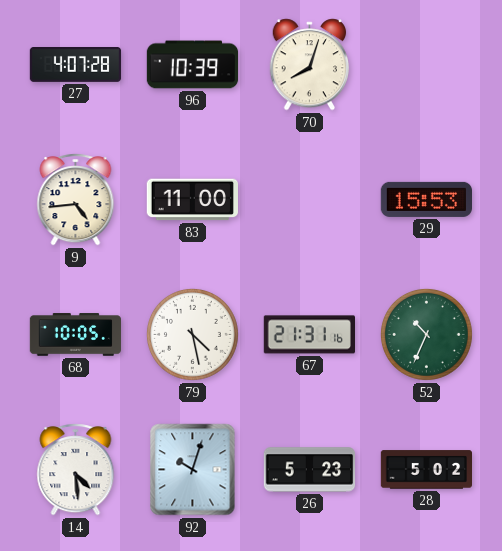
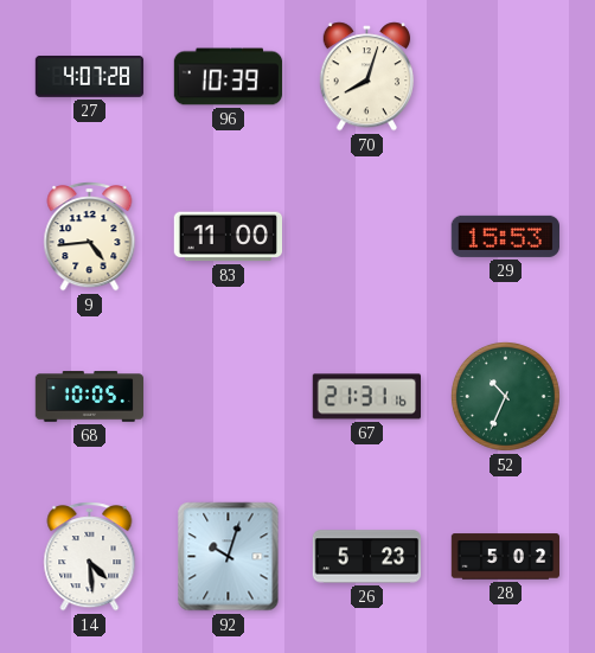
79: 4:28 -> none (192, 334)
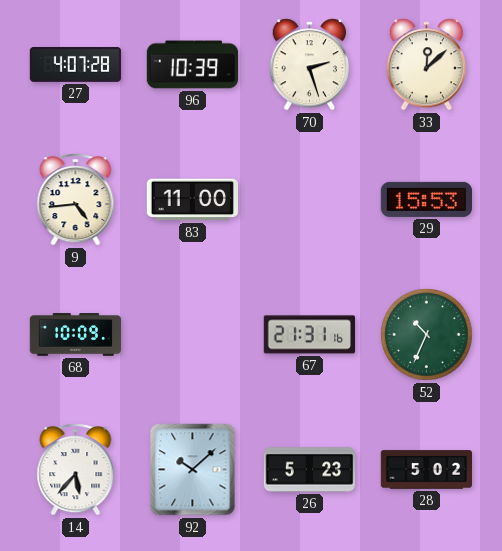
70: 8:03 -> 2:27 (310, 65)
33: none -> 12:08 (427, 65)
68: 10:05 -> 10:09 (75, 335)
14: 4:29 -> 5:37 (76, 470)
92: 10:03 -> 10:08 (193, 470)
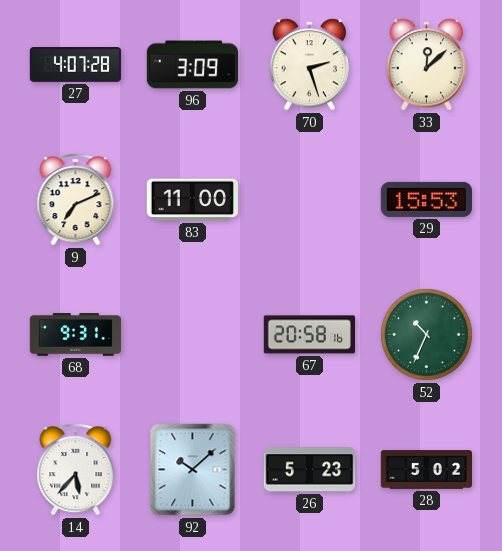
96: 10:39 -> 3:09 (193, 65)
9: 4:44 -> 7:11 (76, 200)
68: 10:09 -> 9:31 (75, 335)
67: 21:31 -> 20:58 (309, 335)
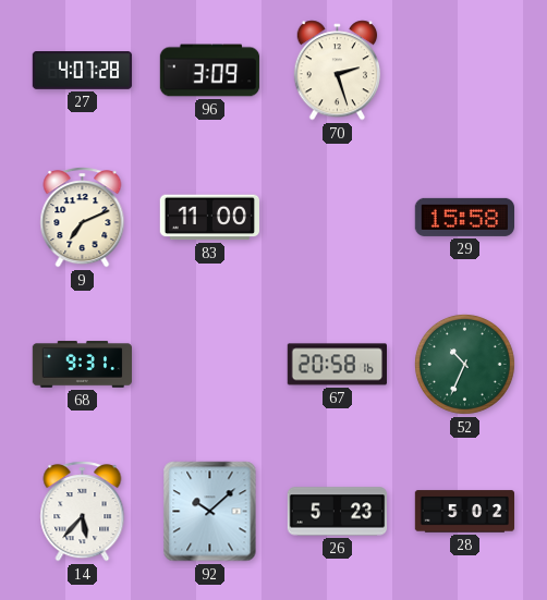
33: 12:08 -> none (427, 65)
29: 15:53 -> 15:58 (464, 217)
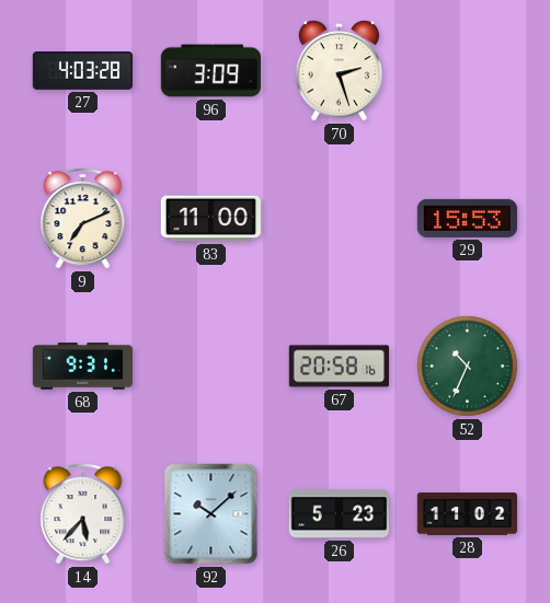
27: 4:07 -> 4:03 (83, 71)
29: 15:58 -> 15:53 (467, 218)
28: 5:02 -> 11:02 (468, 514)
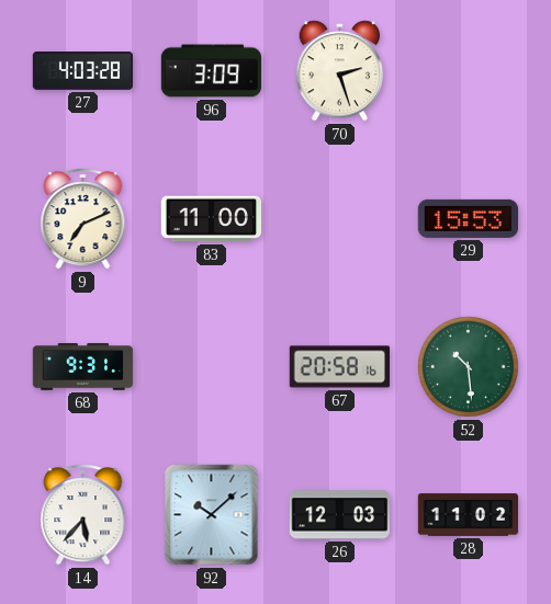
52: 10:34 -> 10:29 (468, 366)
26: 5:23 -> 12:03 (340, 515)
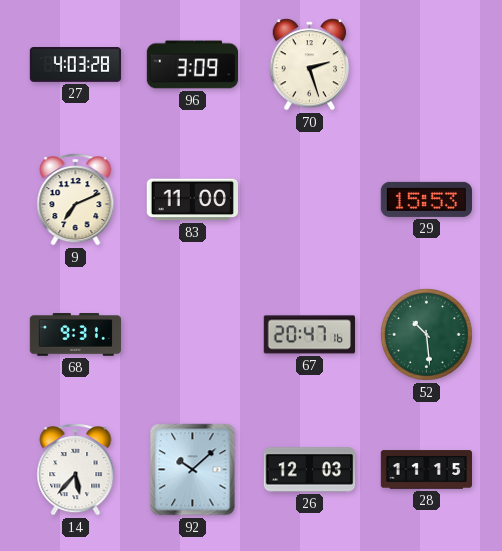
67: 20:58 -> 20:47 (309, 335)
28: 11:02 -> 11:15 (427, 470)
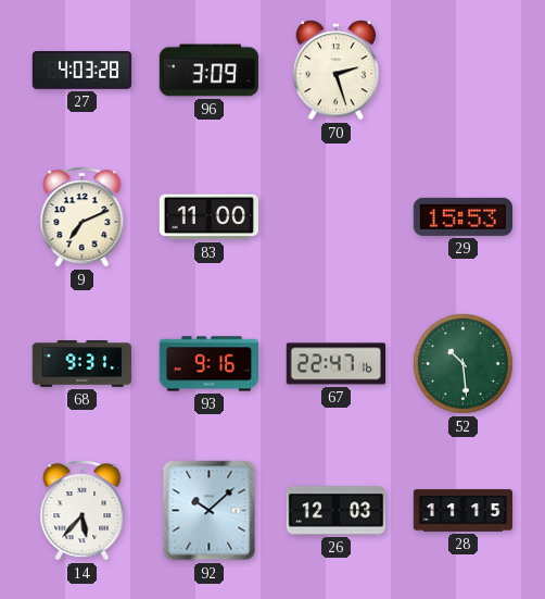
93: none -> 9:16 (208, 364)
67: 20:47 -> 22:47 (335, 364)
